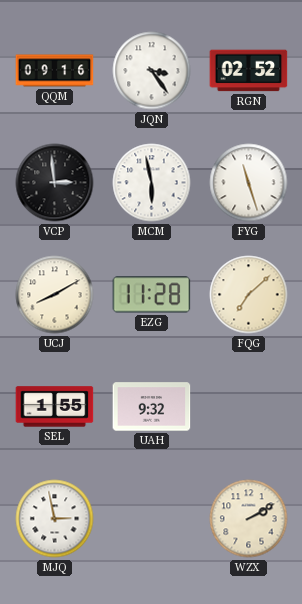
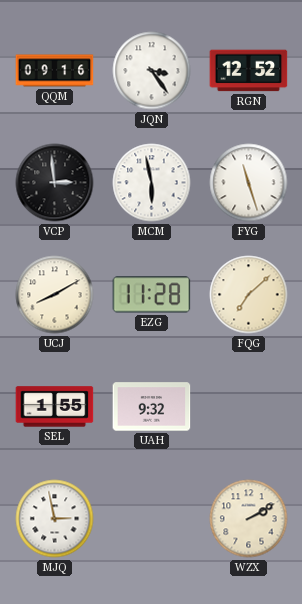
RGN: 02:52 -> 12:52 (249, 71)
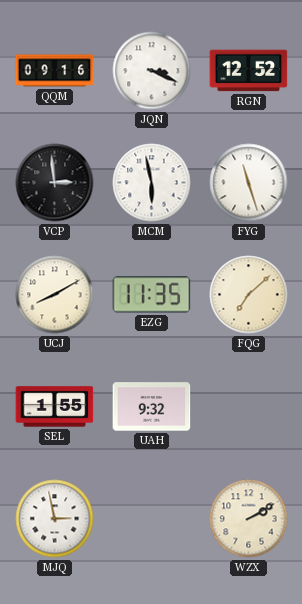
JQN: 3:24 -> 3:19 (152, 71)
EZG: 11:28 -> 11:35 (152, 295)
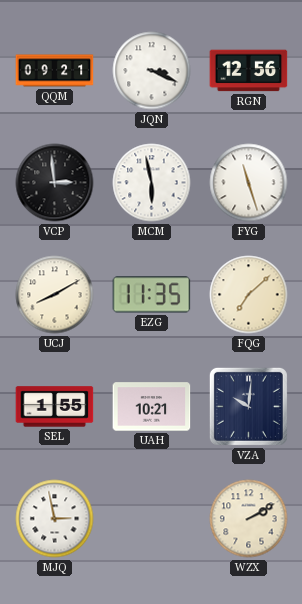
QQM: 09:16 -> 09:21 (55, 71)
RGN: 12:52 -> 12:56 (249, 71)
UAH: 9:32 -> 10:21 (152, 407)
VZA: none -> 10:01 (248, 406)
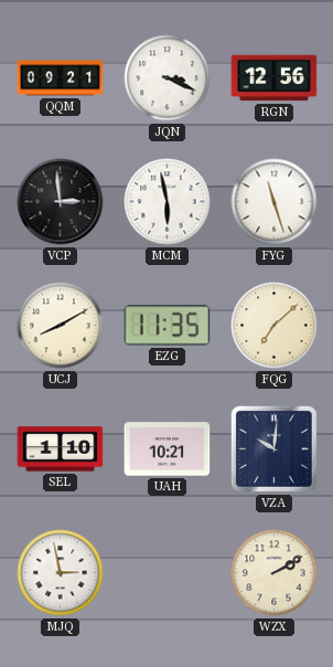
SEL: 1:55 -> 1:10 (61, 449)
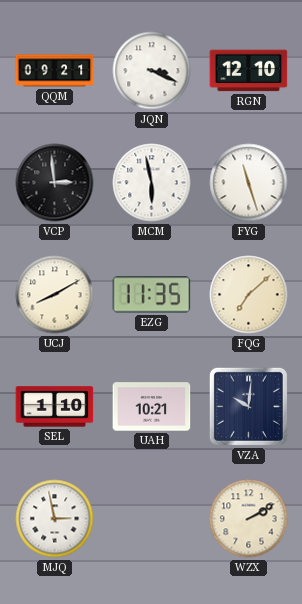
RGN: 12:56 -> 12:10 (249, 71)
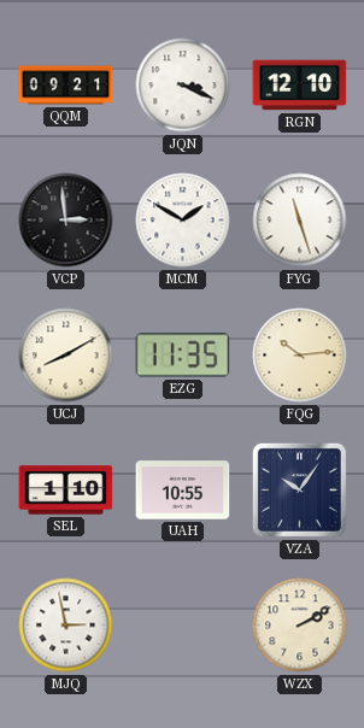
MCM: 5:58 -> 1:50 (183, 221)
FQG: 7:08 -> 10:14 (300, 356)
UAH: 10:21 -> 10:55 (183, 491)
VZA: 10:01 -> 10:06 (299, 489)
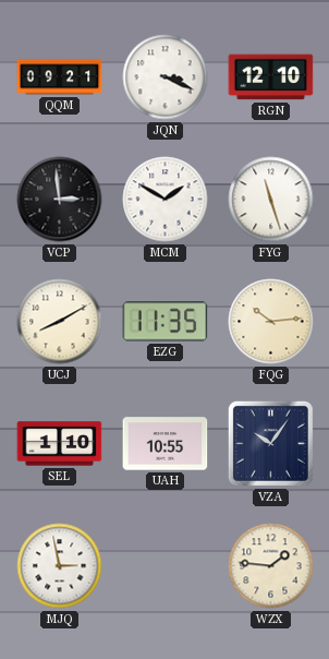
WZX: 2:10 -> 1:46 (271, 566)
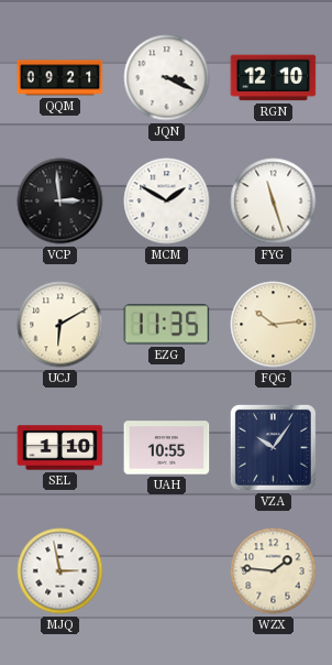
UCJ: 8:10 -> 6:10 (60, 325)
